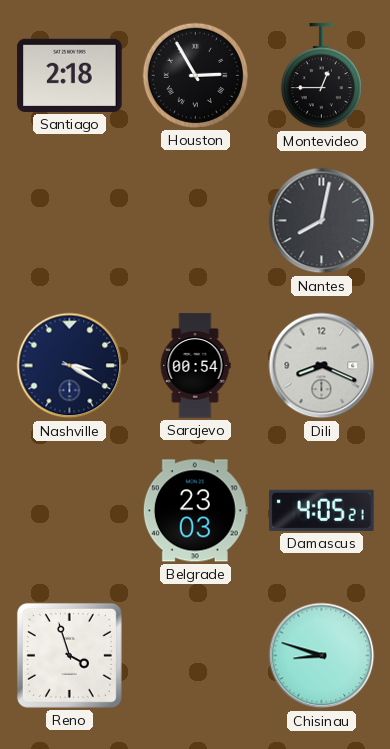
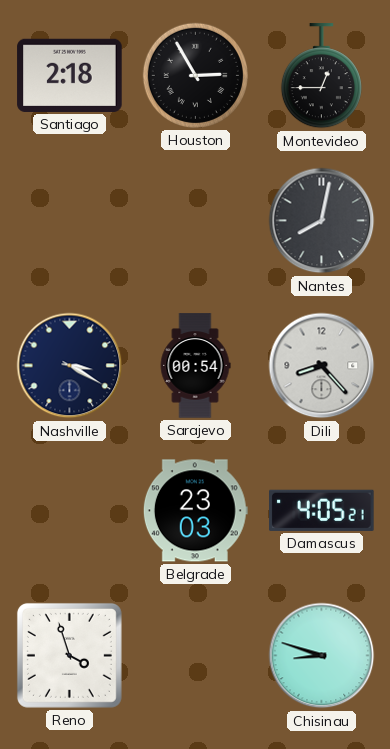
Dili: 8:19 -> 8:23 (322, 366)
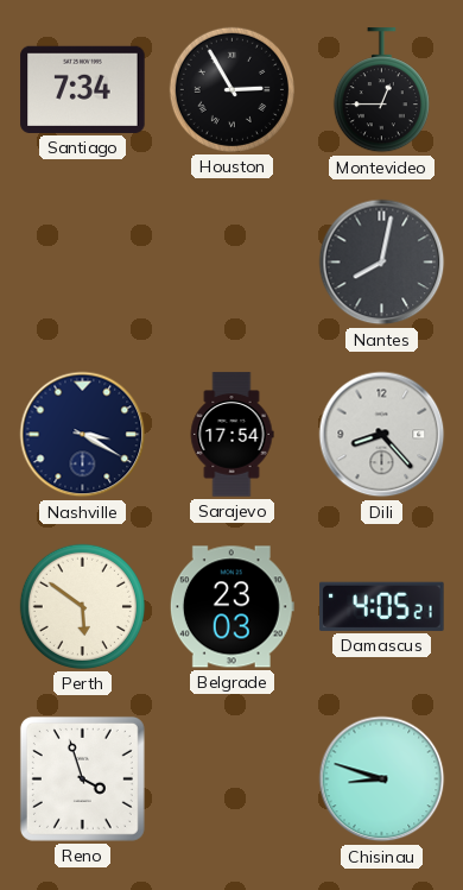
Santiago: 2:18 -> 7:34 (83, 89)
Sarajevo: 00:54 -> 17:54 (231, 435)
Perth: none -> 5:51 (82, 606)
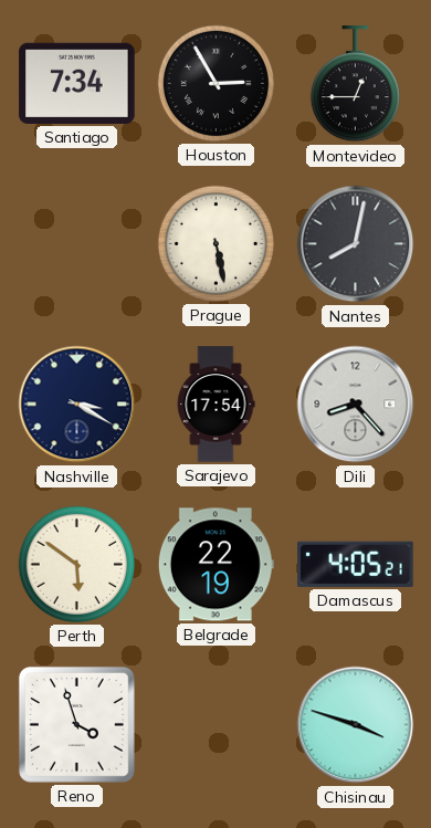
Prague: none -> 5:28 (215, 243)
Belgrade: 23:03 -> 22:19 (215, 565)
Chisinau: 8:48 -> 3:48 (356, 725)
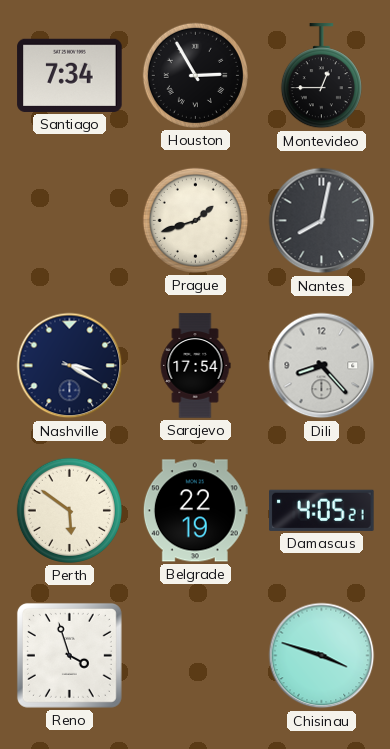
Prague: 5:28 -> 1:42 (195, 220)
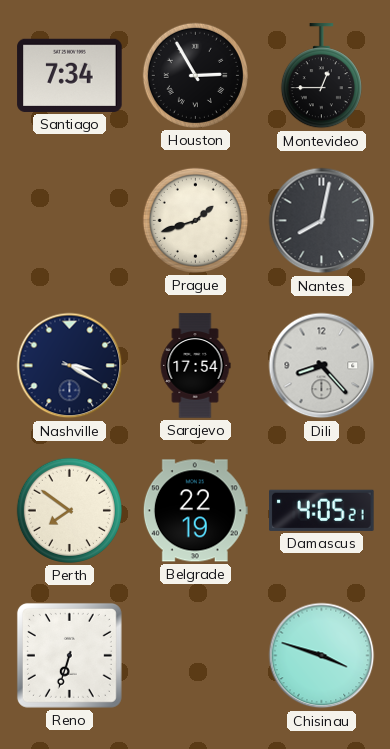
Perth: 5:51 -> 7:51 (69, 510)
Reno: 3:57 -> 6:33 (69, 655)
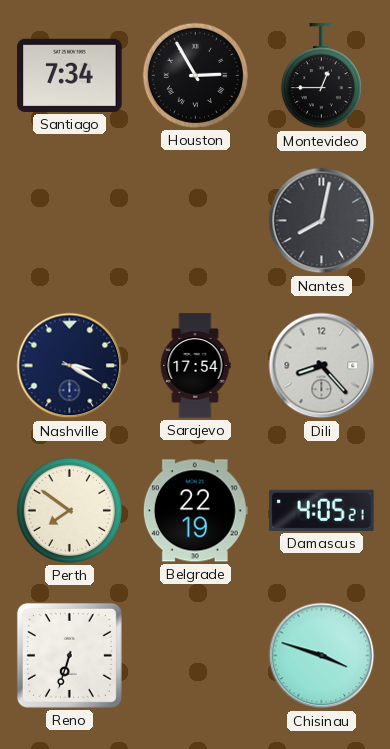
Prague: 1:42 -> none (195, 220)
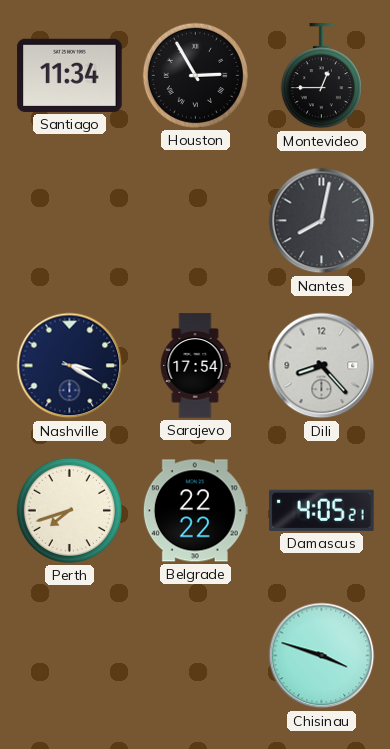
Santiago: 7:34 -> 11:34 (70, 75)
Perth: 7:51 -> 7:42 (69, 510)
Belgrade: 22:19 -> 22:22 (195, 511)
Reno: 6:33 -> none (69, 655)
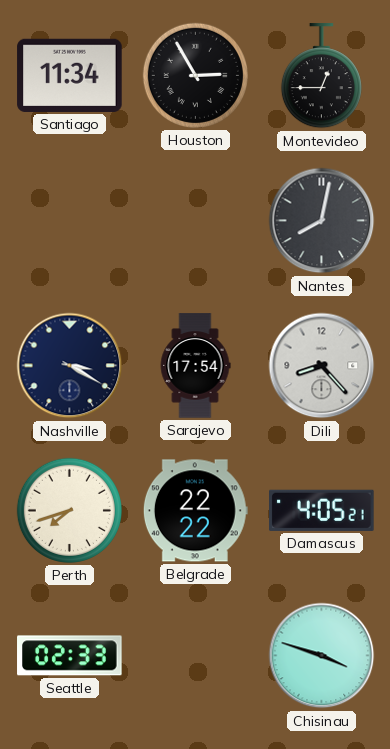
Seattle: none -> 02:33 (70, 656)
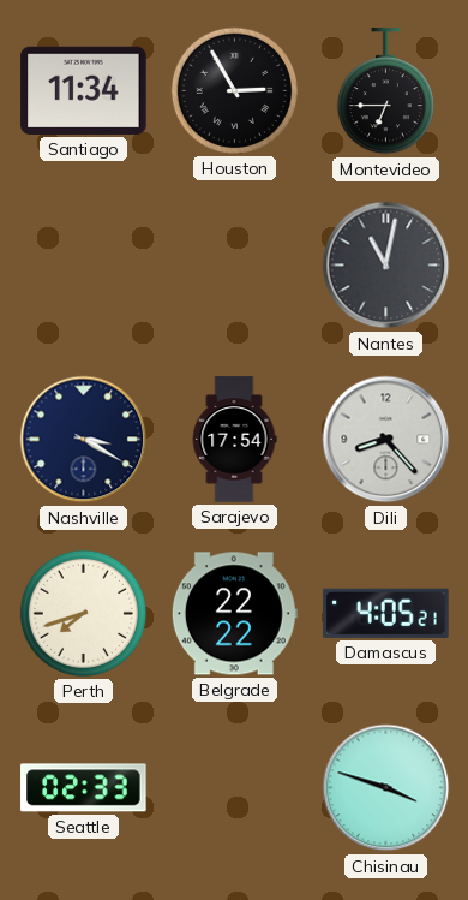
Montevideo: 12:45 -> 6:45 (385, 91)
Nantes: 8:02 -> 11:02 (386, 266)
